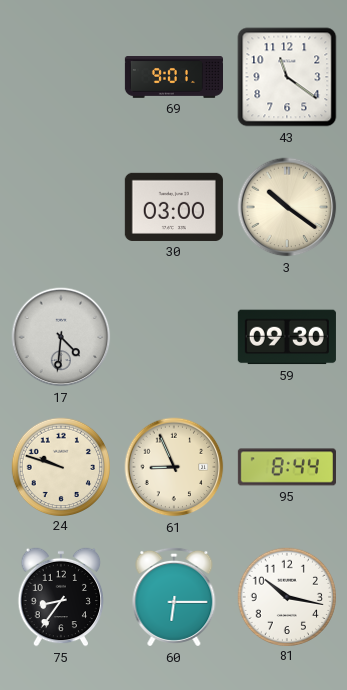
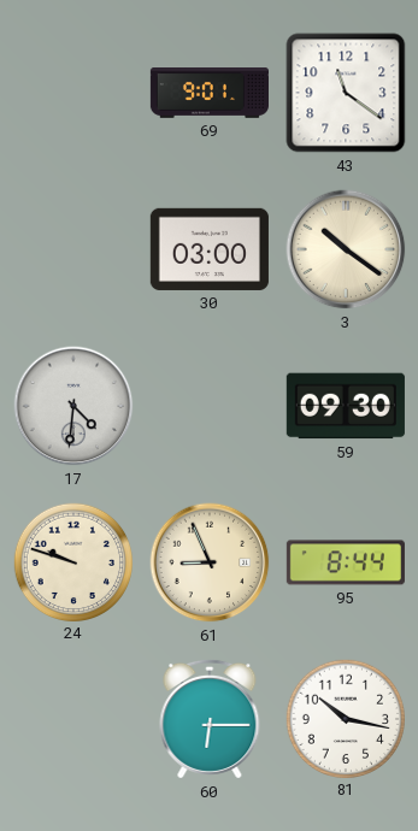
75: 8:36 -> none (61, 597)
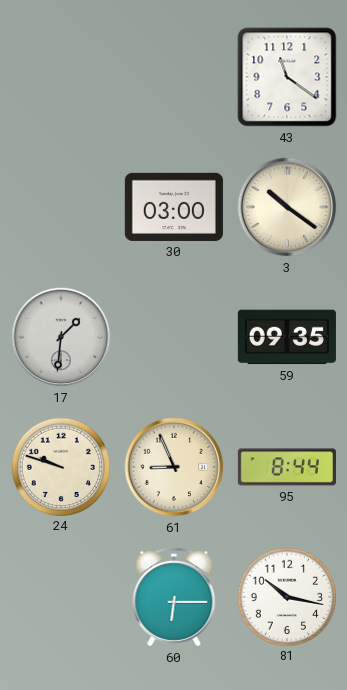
69: 9:01 -> none (208, 94)
17: 4:31 -> 1:31 (61, 337)
59: 09:30 -> 09:35 (287, 337)
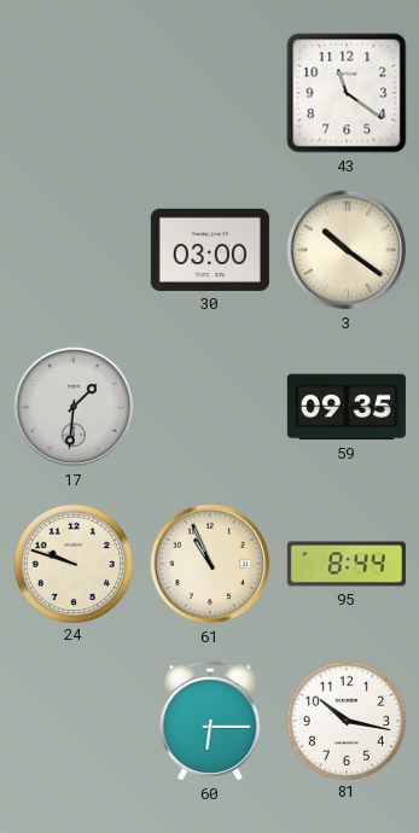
61: 8:56 -> 10:56 (210, 564)
